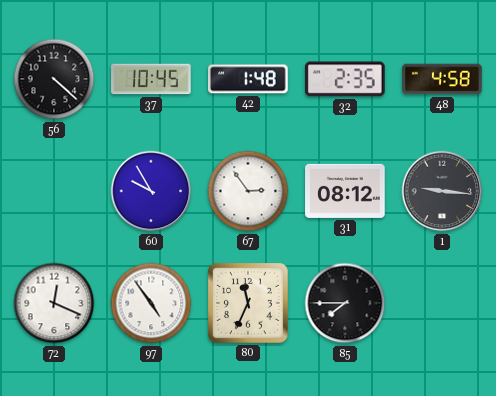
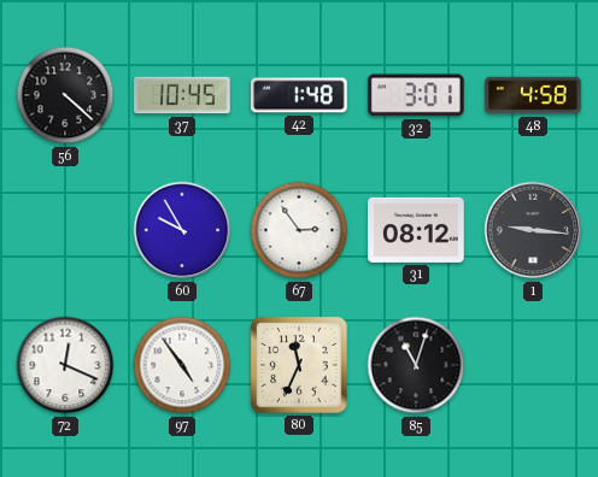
32: 2:35 -> 3:01 (416, 95)
85: 7:45 -> 11:03 (416, 365)
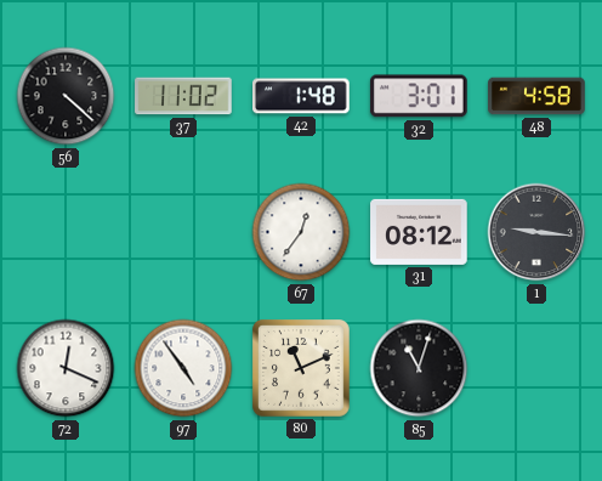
37: 10:45 -> 11:02 (183, 96)
60: 9:55 -> none (182, 230)
67: 2:54 -> 12:36 (301, 232)
80: 11:34 -> 11:11 (302, 369)
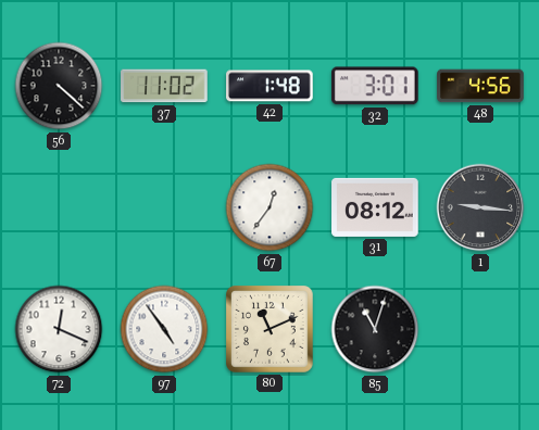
48: 4:58 -> 4:56 (480, 86)
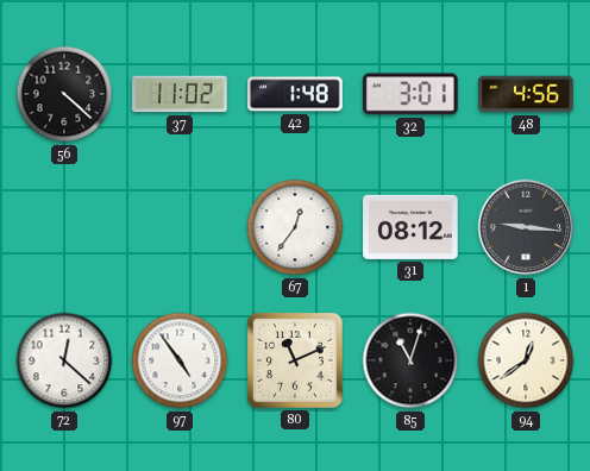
72: 12:19 -> 12:22 (64, 360)
94: none -> 12:39 (526, 360)
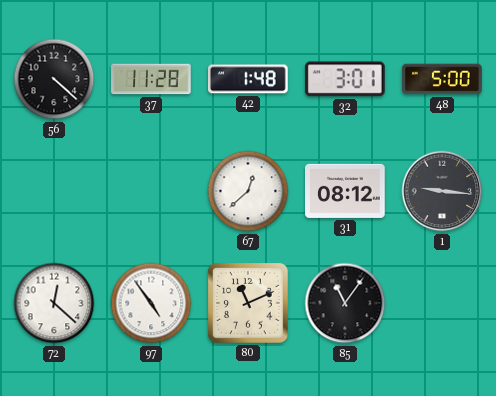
37: 11:02 -> 11:28 (151, 79)
48: 4:56 -> 5:00 (442, 79)
67: 12:36 -> 12:38 (248, 191)
85: 11:03 -> 11:06 (345, 303)
94: 12:39 -> none (526, 360)
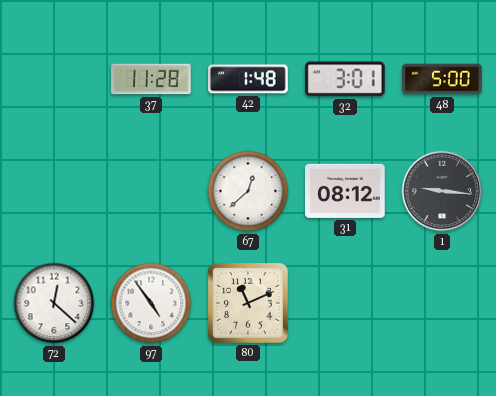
56: 4:22 -> none (54, 79)
85: 11:06 -> none (345, 303)
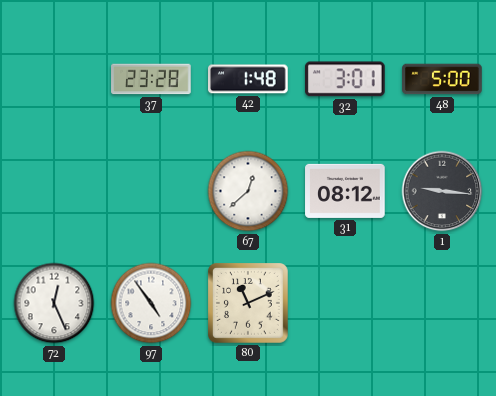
37: 11:28 -> 23:28 (151, 79)
72: 12:22 -> 12:26 (54, 303)
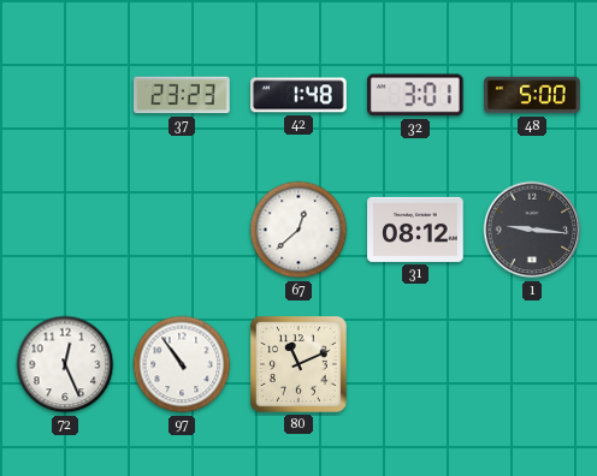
37: 23:28 -> 23:23 (182, 95)
97: 4:54 -> 10:54 (182, 364)
